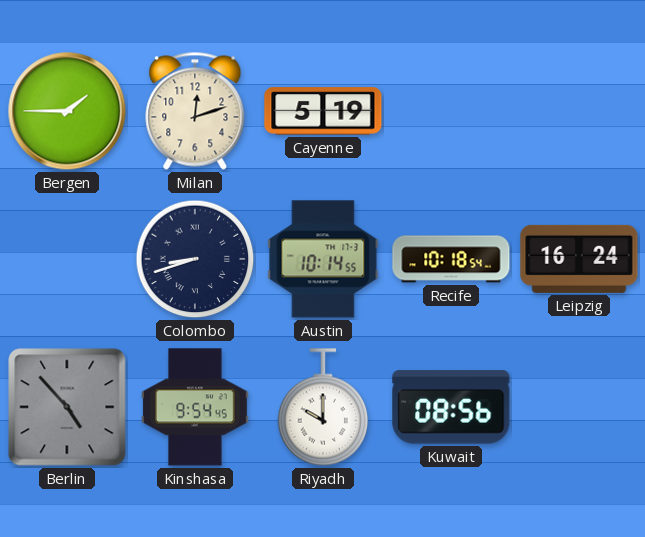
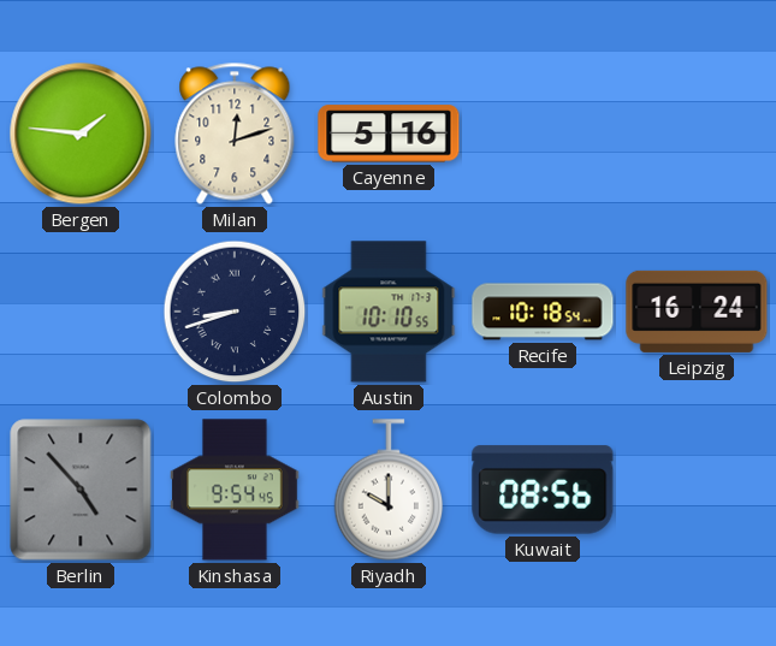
Bergen: 1:45 -> 1:46 (81, 134)
Cayenne: 5:19 -> 5:16 (389, 134)
Austin: 10:14 -> 10:10 (389, 312)
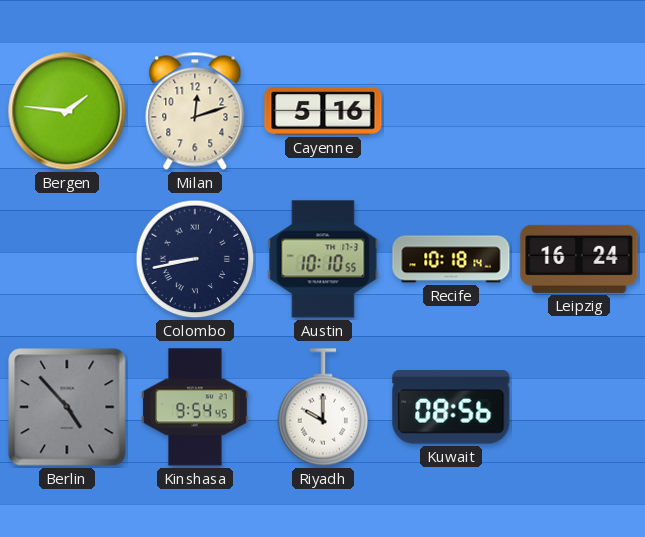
Colombo: 8:42 -> 8:43 (195, 259)
Recife: 10:18:54 -> 10:18:14 (451, 259)
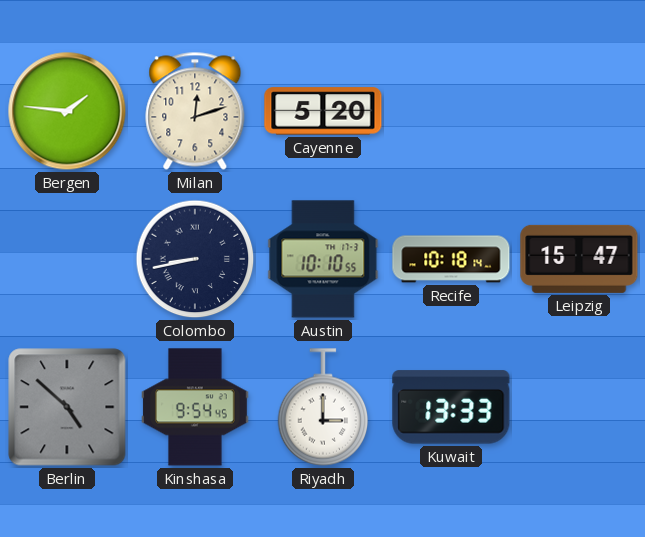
Cayenne: 5:16 -> 5:20 (323, 111)
Leipzig: 16:24 -> 15:47 (579, 259)
Berlin: 4:53 -> 4:52 (67, 407)
Riyadh: 10:00 -> 3:00 (323, 407)
Kuwait: 08:56 -> 13:33 (451, 407)
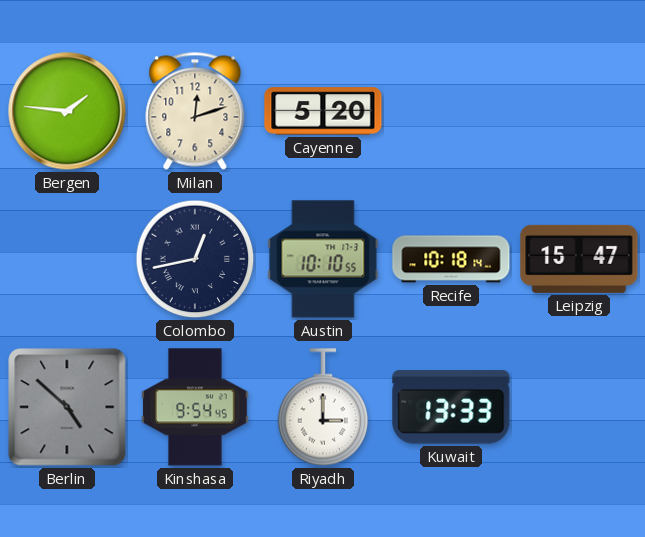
Colombo: 8:43 -> 12:43 (195, 259)
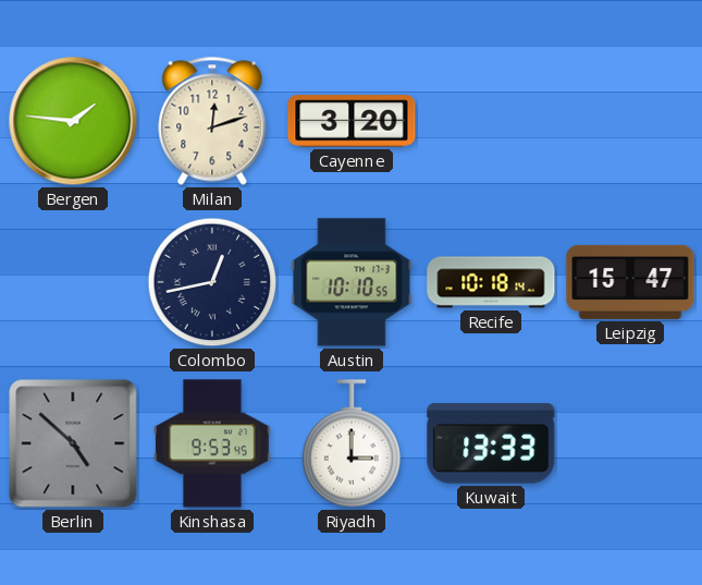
Cayenne: 5:20 -> 3:20 (352, 121)
Kinshasa: 9:54 -> 9:53 (212, 443)
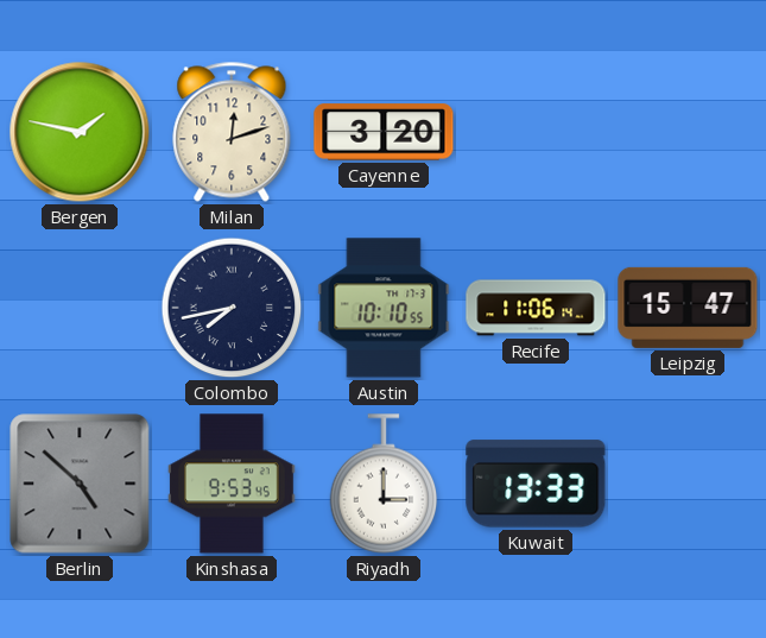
Bergen: 1:46 -> 1:47 (80, 132)
Colombo: 12:43 -> 7:43 (232, 308)
Recife: 10:18 -> 11:06 (536, 308)
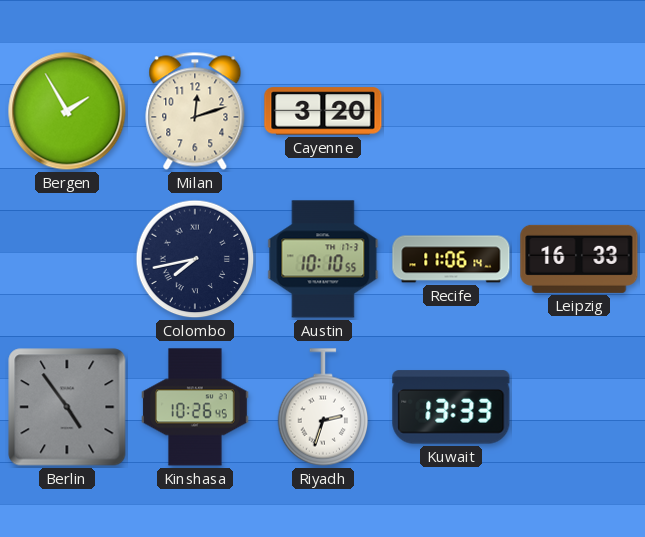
Bergen: 1:47 -> 1:55 (67, 111)
Leipzig: 15:47 -> 16:33 (579, 259)
Berlin: 4:52 -> 4:54 (67, 407)
Kinshasa: 9:53 -> 10:26 (195, 407)
Riyadh: 3:00 -> 2:33 (323, 407)
